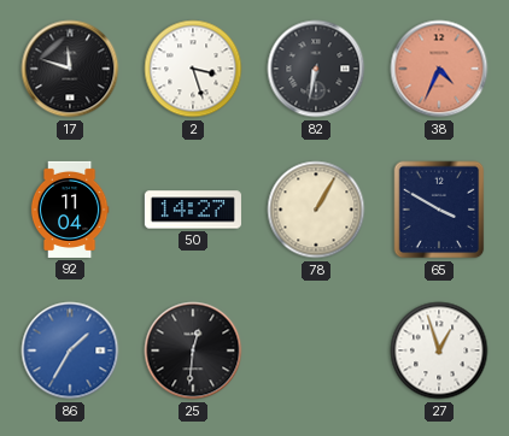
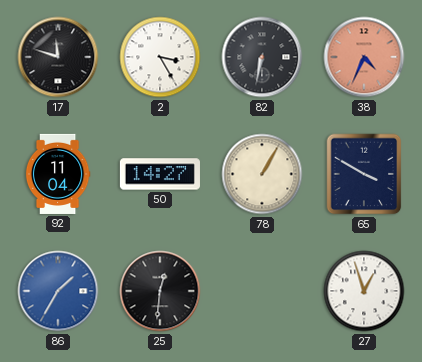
2: 3:27 -> 3:25 (160, 57)
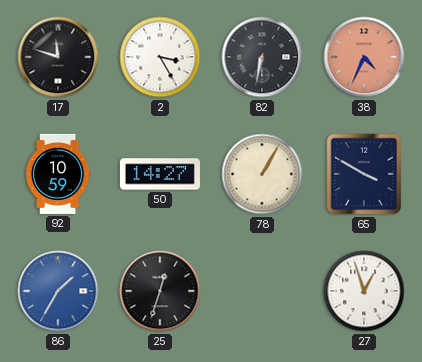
92: 11:04 -> 10:59 (58, 174)
25: 12:31 -> 12:33 (160, 291)
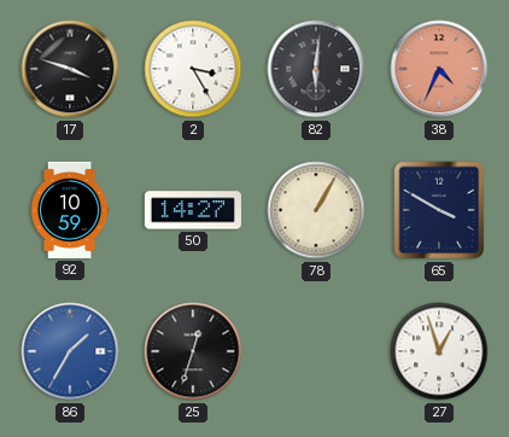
17: 11:48 -> 3:48 (70, 69)
82: 6:32 -> 6:01 (316, 69)
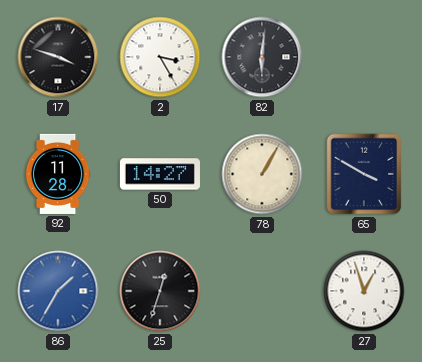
38: 4:34 -> none (439, 69)
92: 10:59 -> 11:28 (58, 174)
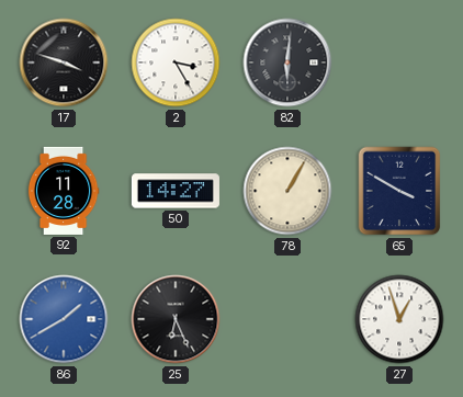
86: 1:35 -> 1:40 (64, 319)
25: 12:33 -> 6:26 (176, 319)
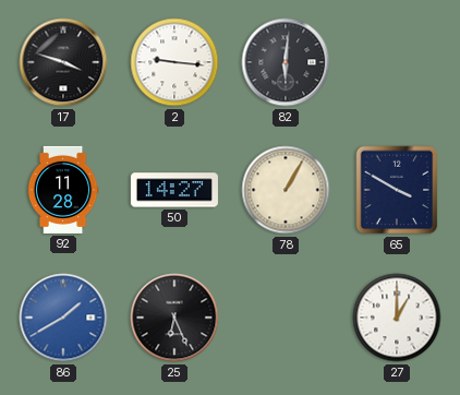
2: 3:25 -> 9:16 (174, 62)
27: 12:57 -> 1:00 (397, 318)
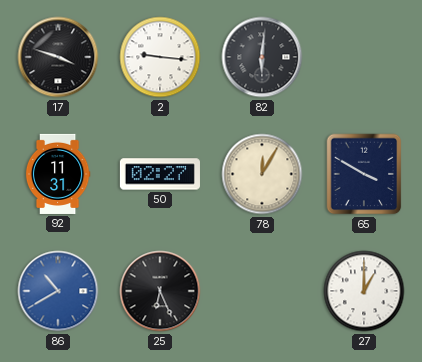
92: 11:28 -> 11:31 (58, 174)
50: 14:27 -> 02:27 (160, 174)
78: 1:05 -> 12:05 (262, 174)
86: 1:40 -> 10:40 (58, 291)
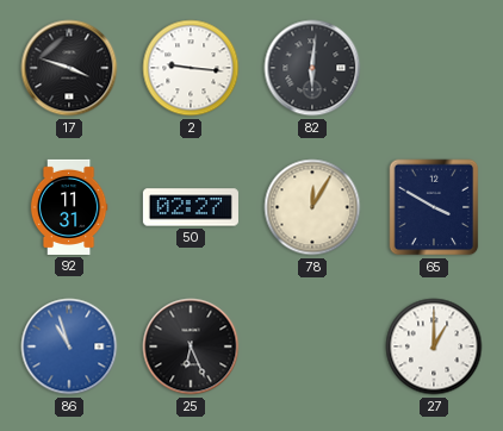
86: 10:40 -> 10:57 (69, 346)
